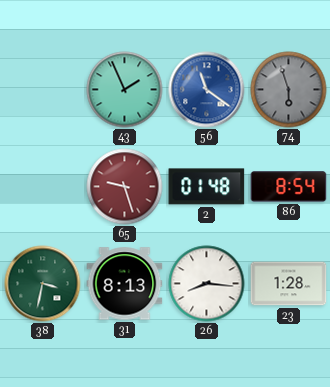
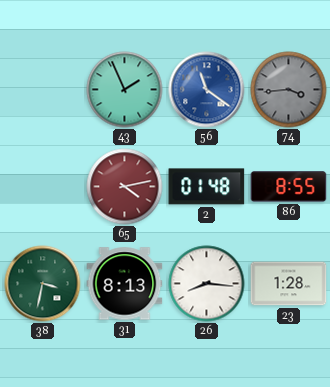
74: 5:57 -> 3:44 (289, 90)
65: 9:27 -> 4:13 (125, 187)
86: 8:54 -> 8:55 (289, 187)
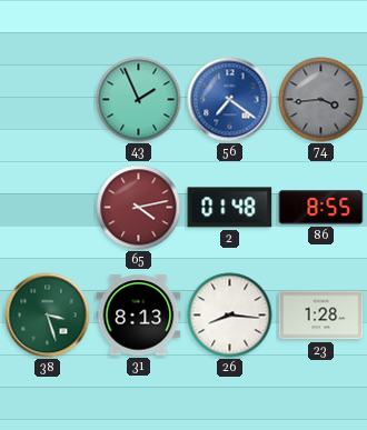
56: 11:21 -> 7:21 (230, 100)
38: 3:32 -> 3:27 (48, 316)
